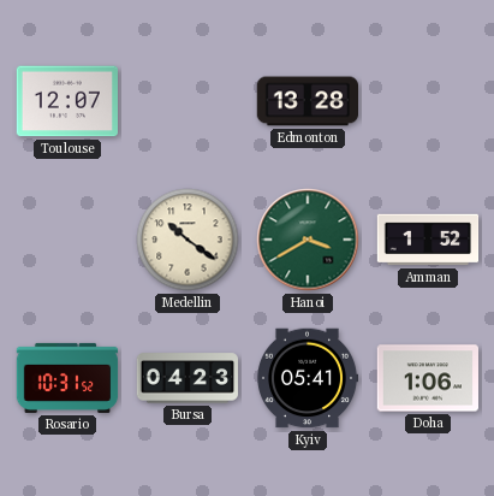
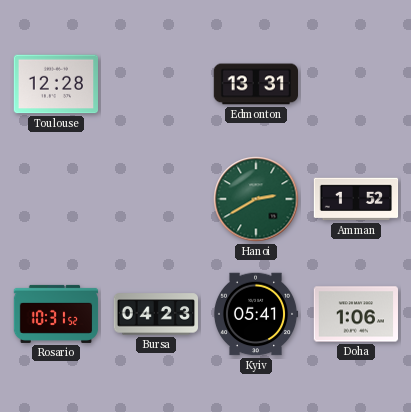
Toulouse: 12:07 -> 12:28 (55, 84)
Edmonton: 13:28 -> 13:31 (255, 84)
Medellin: 10:21 -> none (188, 240)
Hanoi: 3:40 -> 2:40 (256, 199)
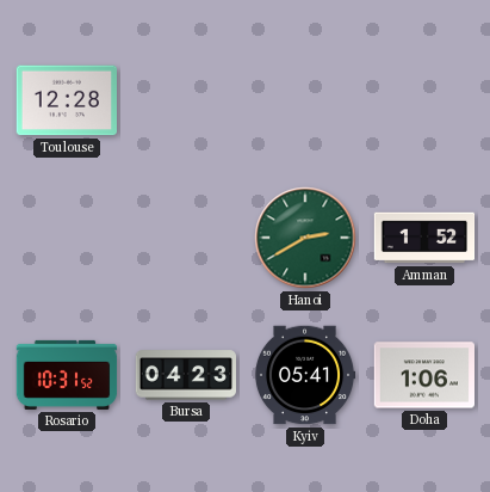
Edmonton: 13:31 -> none (255, 84)
